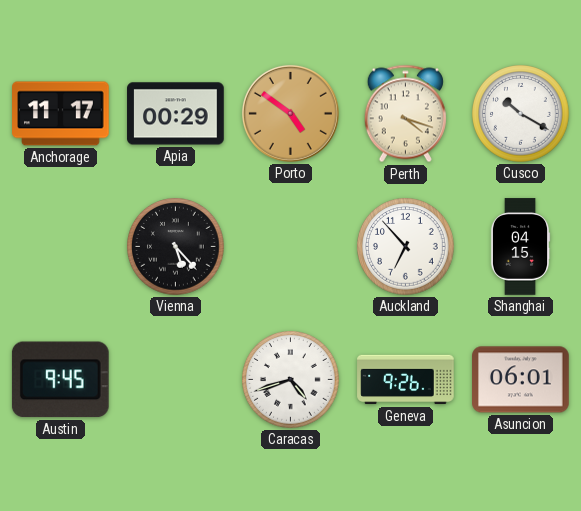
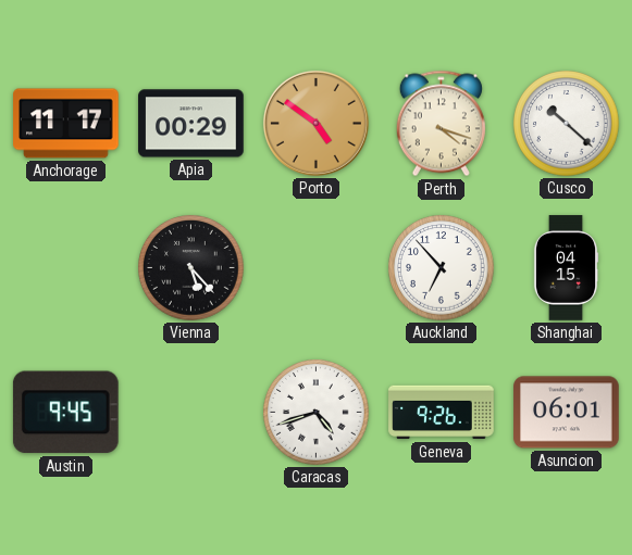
Cusco: 10:20 -> 10:22 (567, 124)
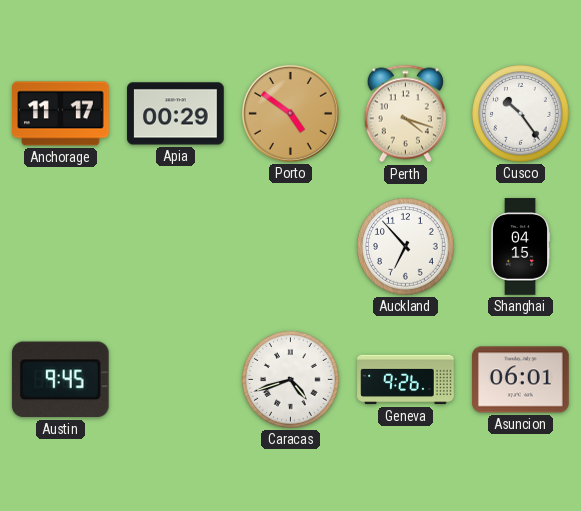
Cusco: 10:22 -> 10:24 (521, 114)
Vienna: 5:23 -> none (191, 268)
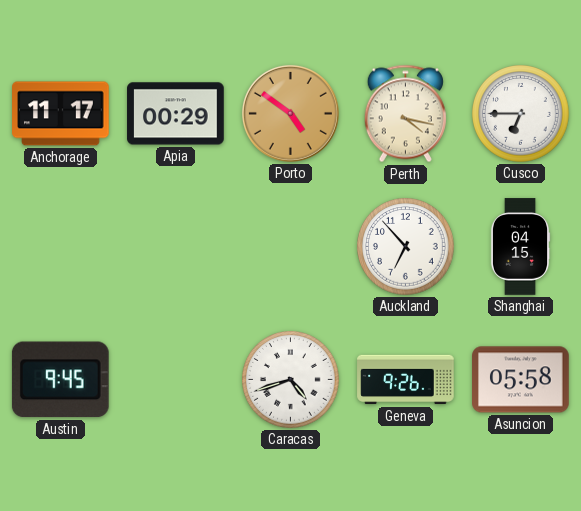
Perth: 4:18 -> 4:17 (405, 114)
Cusco: 10:24 -> 6:45 (521, 114)
Asuncion: 06:01 -> 05:58 (521, 380)
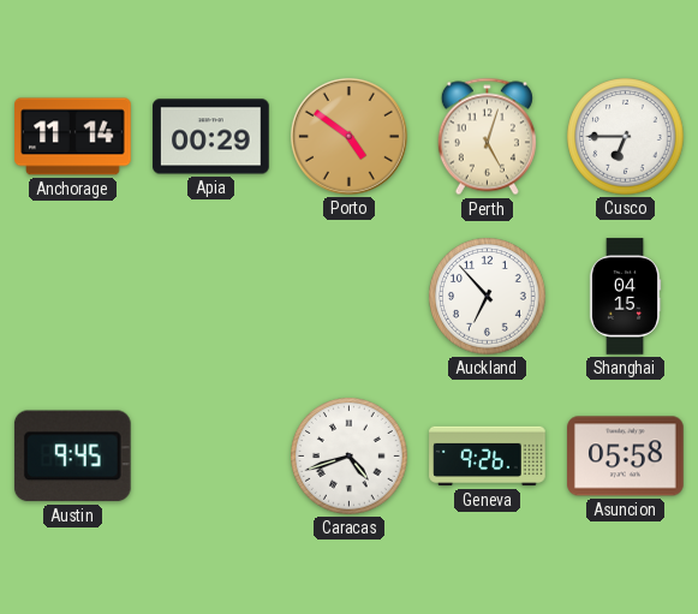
Anchorage: 11:17 -> 11:14 (73, 137)
Perth: 4:17 -> 5:03 (487, 137)
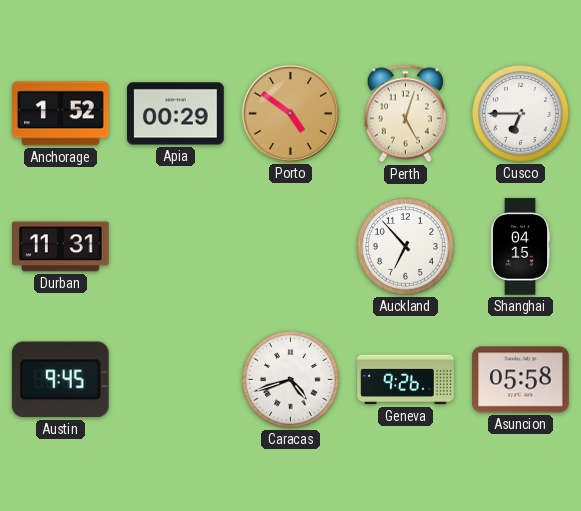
Anchorage: 11:14 -> 1:52 (61, 114)
Durban: none -> 11:31 (61, 247)
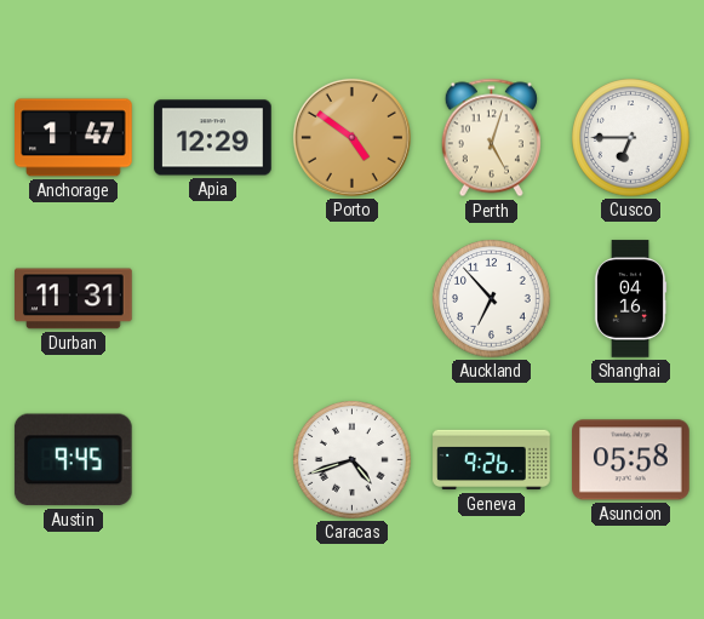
Anchorage: 1:52 -> 1:47 (74, 138)
Apia: 00:29 -> 12:29 (213, 138)
Shanghai: 04:15 -> 04:16 (630, 299)
